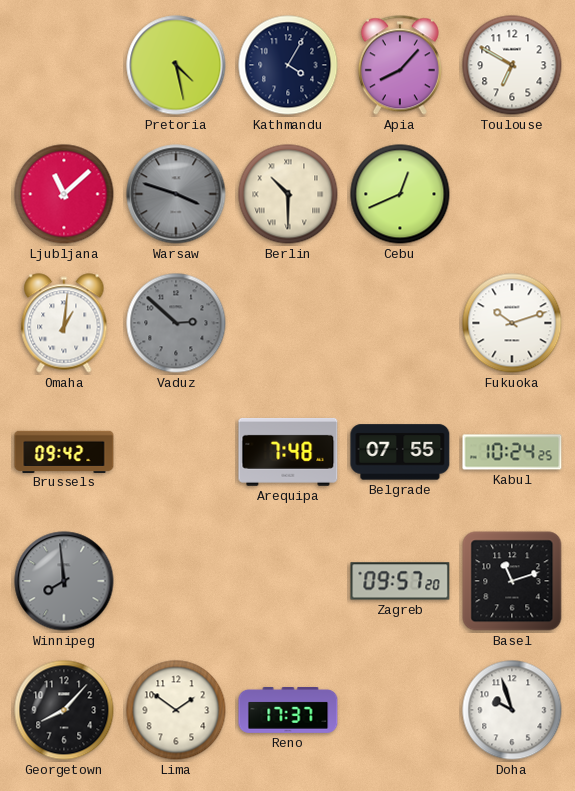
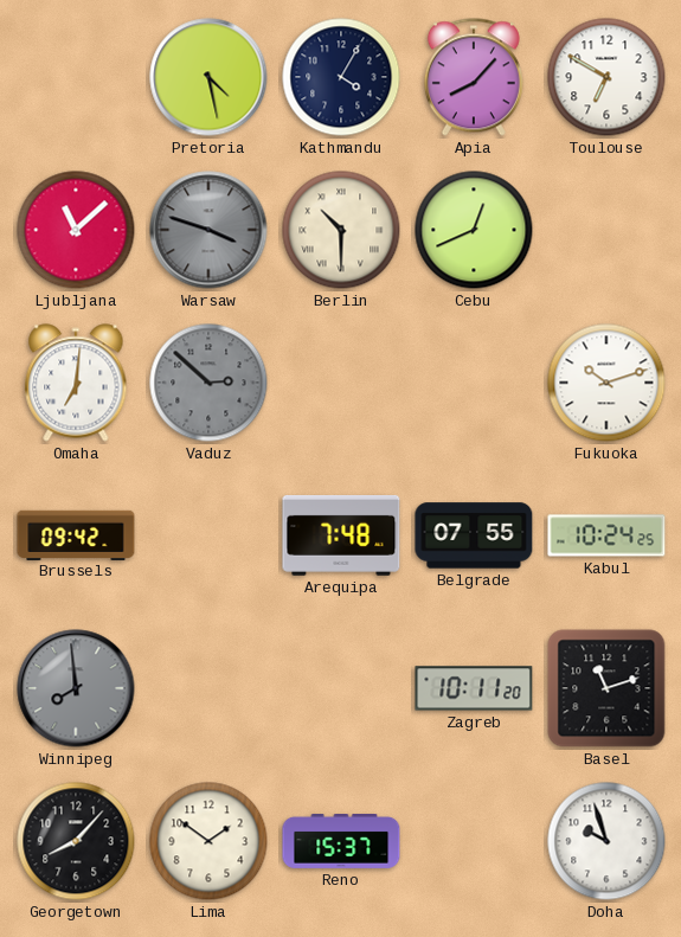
Omaha: 1:01 -> 7:01 (76, 383)
Zagreb: 09:57 -> 10:11 (474, 688)
Reno: 17:37 -> 15:37 (341, 842)
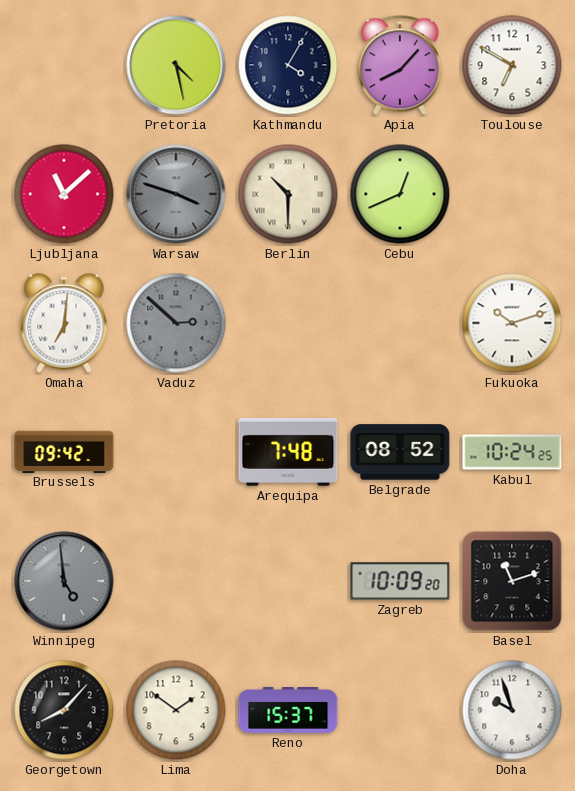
Belgrade: 07:55 -> 08:52 (400, 452)
Winnipeg: 7:59 -> 4:59 (64, 581)
Zagreb: 10:11 -> 10:09 (400, 581)
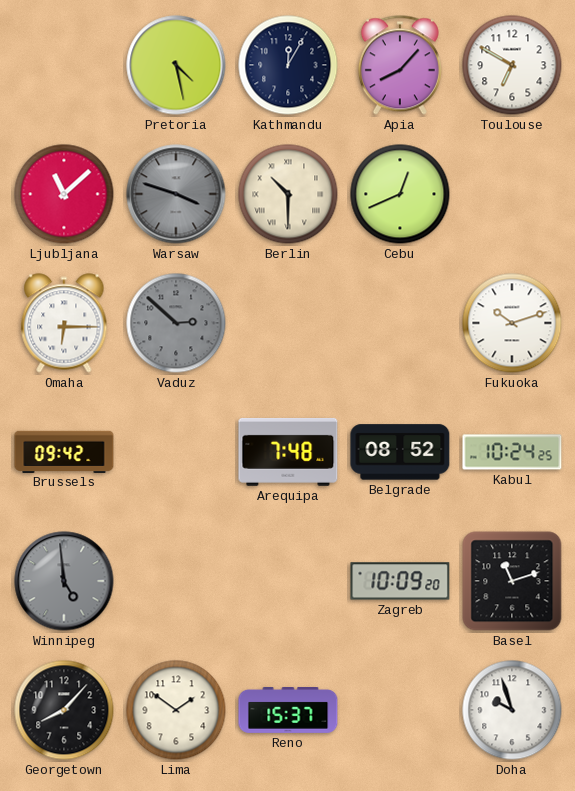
Kathmandu: 4:05 -> 12:05 (288, 65)
Omaha: 7:01 -> 6:15 (64, 323)
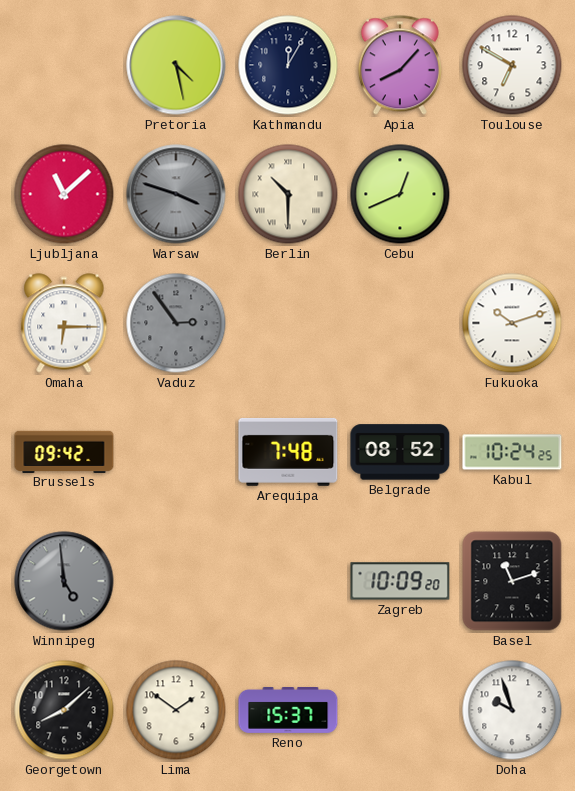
Vaduz: 2:52 -> 2:54 (176, 323)
Georgetown: 8:07 -> 8:08 (64, 710)
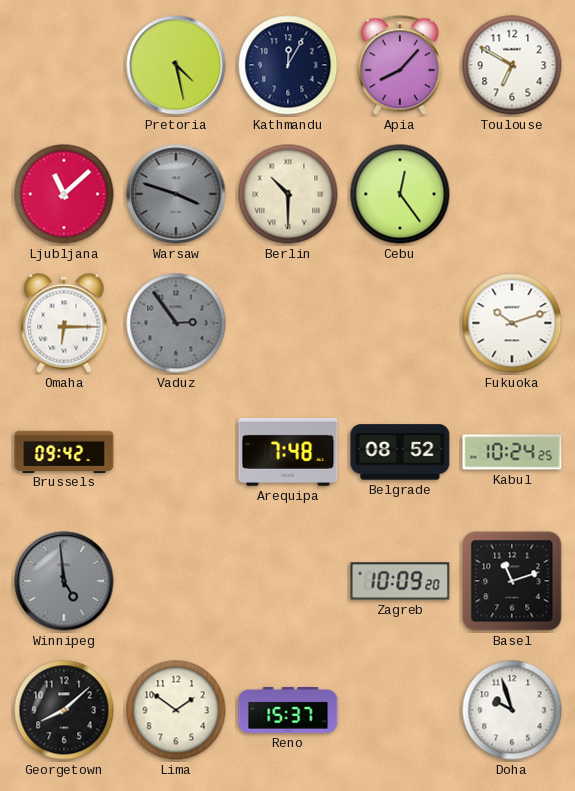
Cebu: 12:41 -> 12:24 (400, 194)
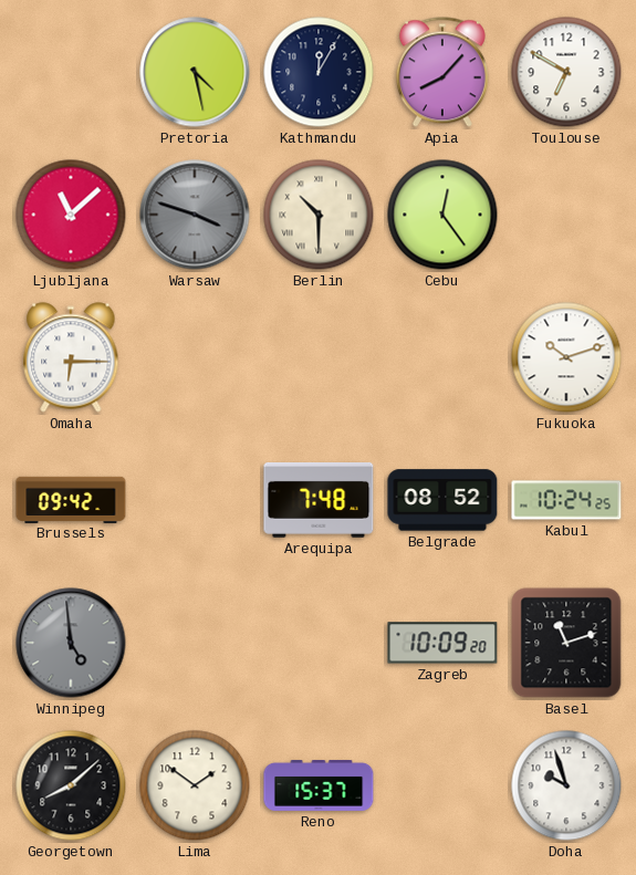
Vaduz: 2:54 -> none (176, 323)
